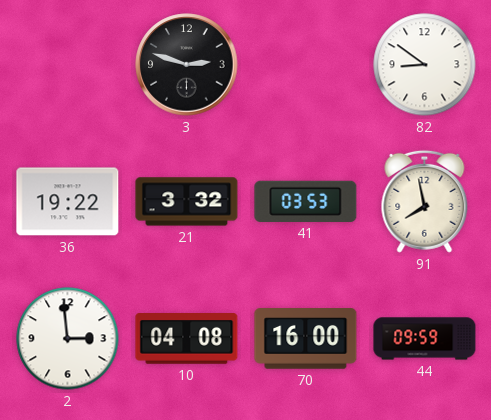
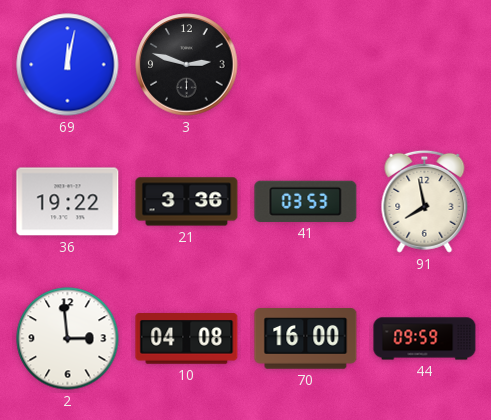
69: none -> 12:02 (68, 65)
82: 8:51 -> none (425, 65)
21: 3:32 -> 3:36 (187, 202)
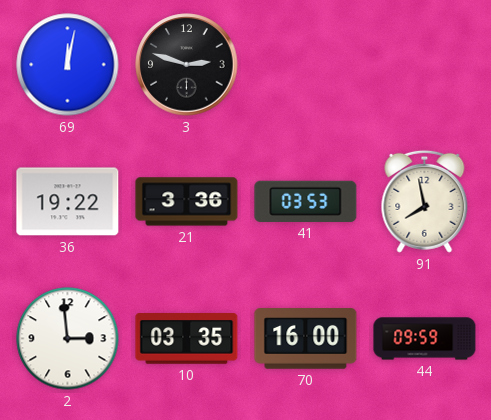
10: 04:08 -> 03:35 (187, 339)
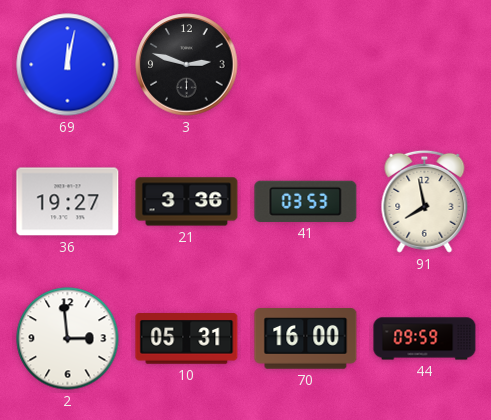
36: 19:22 -> 19:27 (68, 202)
10: 03:35 -> 05:31 (187, 339)
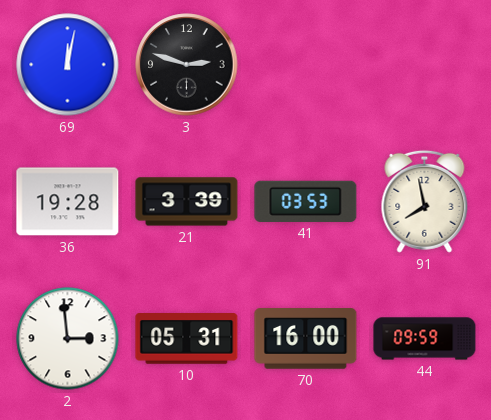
36: 19:27 -> 19:28 (68, 202)
21: 3:36 -> 3:39 (187, 202)
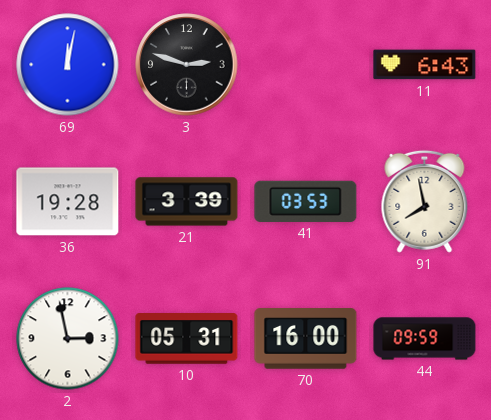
11: none -> 6:43 (425, 65)
2: 2:59 -> 2:58 (68, 339)
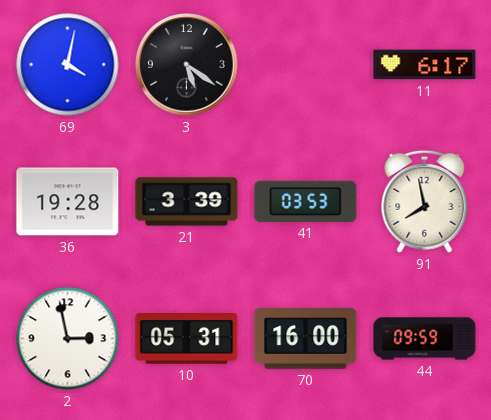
69: 12:02 -> 4:02 (68, 65)
3: 2:48 -> 5:21 (187, 65)
11: 6:43 -> 6:17 (425, 65)
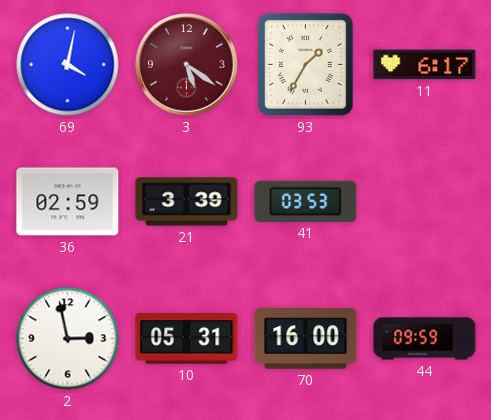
3 dial: black -> burgundy (187, 65)
93: none -> 1:35 (305, 64)
36: 19:28 -> 02:59 (68, 202)
91: 7:58 -> none (425, 201)
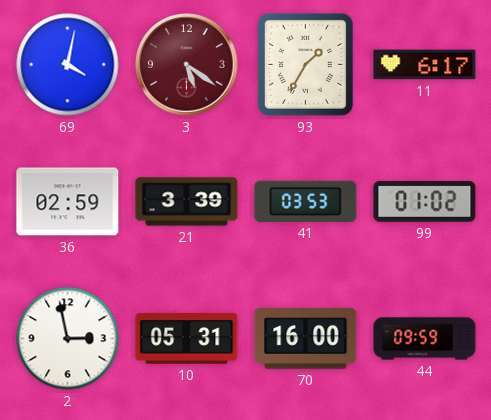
99: none -> 01:02 (425, 202)
